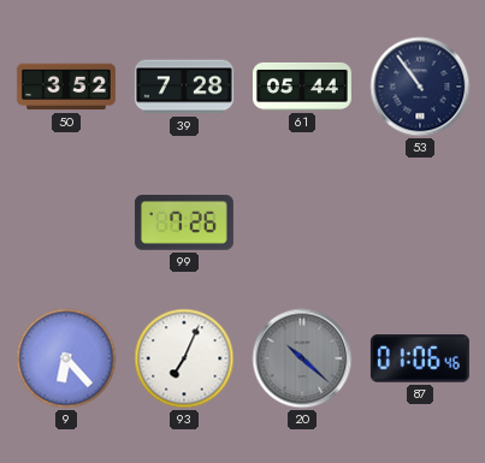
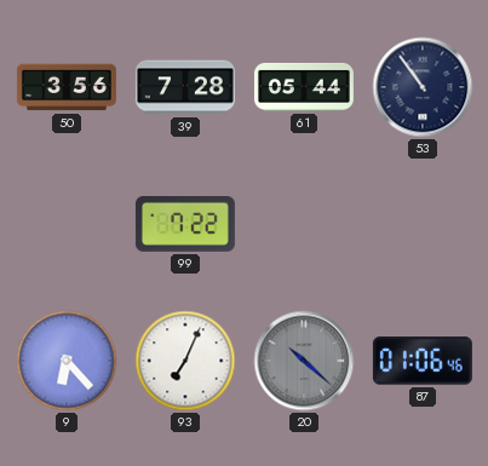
50: 3:52 -> 3:56 (67, 87)
99: 7:26 -> 7:22 (185, 225)
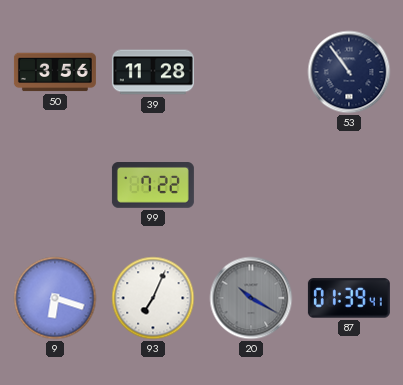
39: 7:28 -> 11:28 (153, 72)
61: 05:44 -> none (304, 87)
9: 6:23 -> 6:18 (55, 298)
20: 10:22 -> 10:20 (251, 298)
87: 01:06 -> 01:39 (349, 298)
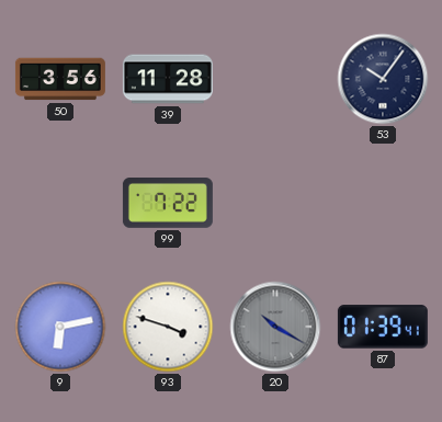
53: 10:54 -> 10:06 (383, 79)
9: 6:18 -> 6:13 (60, 327)
93: 7:04 -> 3:48 (168, 327)
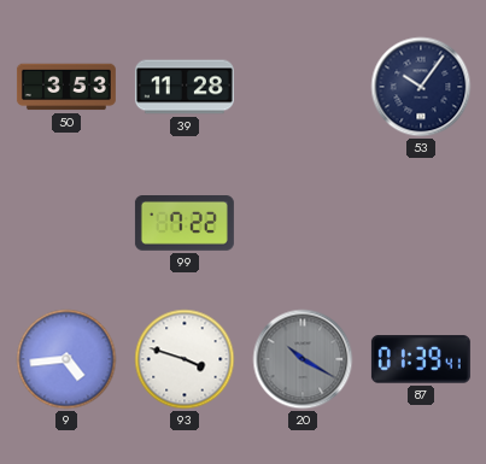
50: 3:56 -> 3:53 (66, 87)
9: 6:13 -> 4:44 (66, 359)
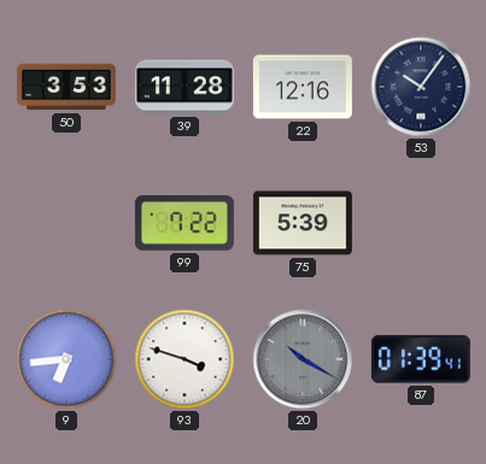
22: none -> 12:16 (303, 87)
75: none -> 5:39 (303, 223)
9: 4:44 -> 6:44 (66, 359)
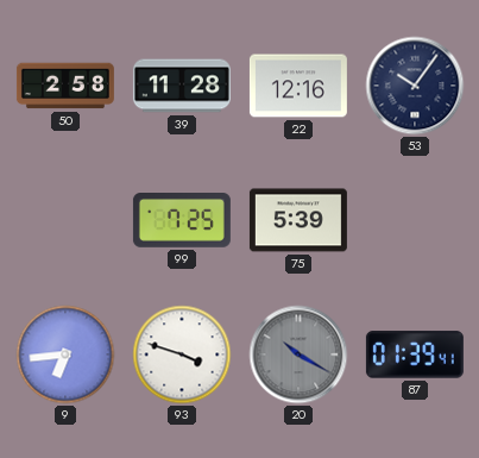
50: 3:53 -> 2:58 (65, 86)
99: 7:22 -> 7:25 (182, 221)
